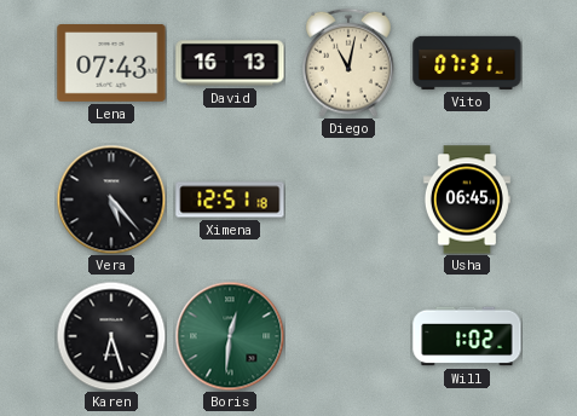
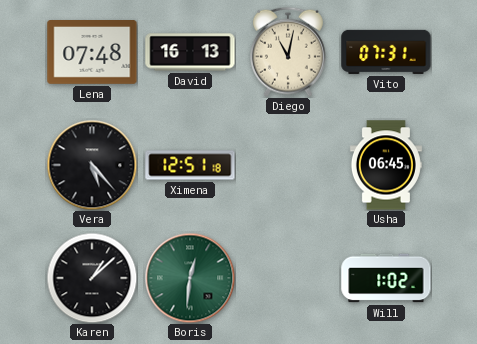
Lena: 07:43 -> 07:48 (92, 53)
Karen: 6:27 -> 1:08 (92, 278)
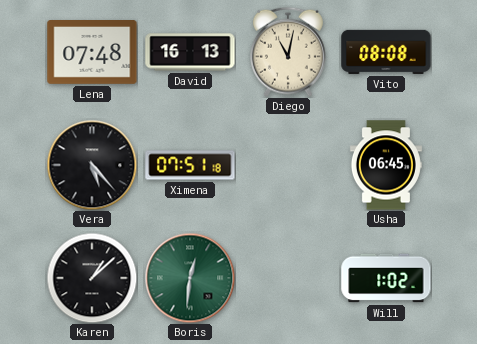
Vito: 07:31 -> 08:08 (386, 52)
Ximena: 12:51 -> 07:51 (190, 165)
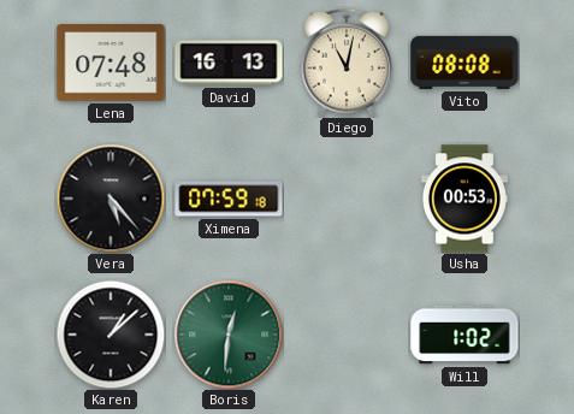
Ximena: 07:51 -> 07:59 (229, 199)
Usha: 06:45 -> 00:53 (464, 199)
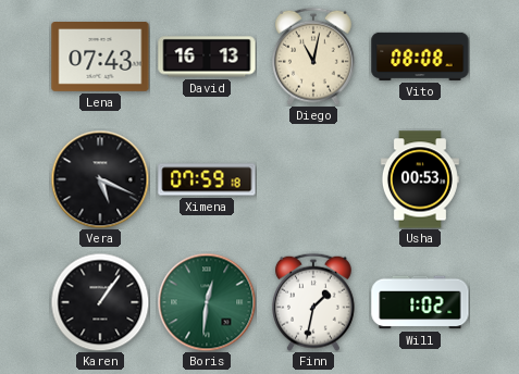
Lena: 07:48 -> 07:43 (100, 58)
Vera: 5:23 -> 5:19 (100, 179)
Karen: 1:08 -> 1:06 (100, 302)
Finn: none -> 1:32 (313, 302)
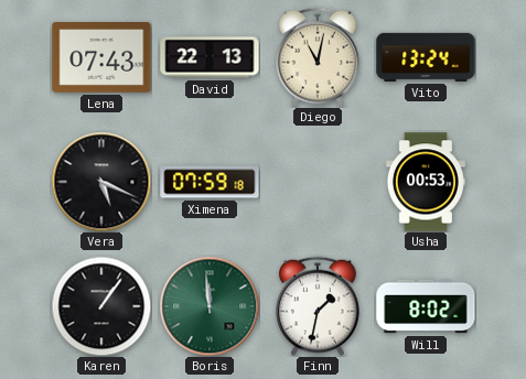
David: 16:13 -> 22:13 (210, 57)
Vito: 08:08 -> 13:24 (426, 57)
Boris: 12:31 -> 11:59 (210, 306)
Will: 1:02 -> 8:02 (426, 306)
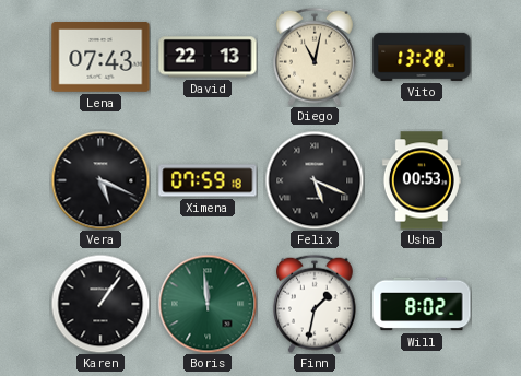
Vito: 13:24 -> 13:28 (422, 57)
Felix: none -> 5:19 (315, 180)
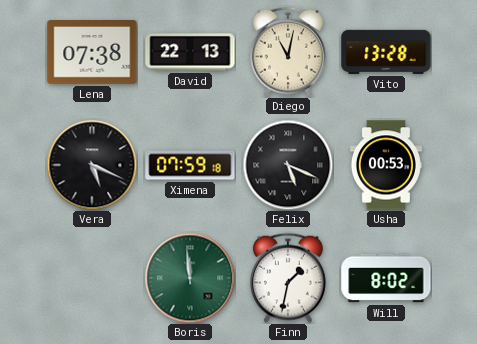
Lena: 07:43 -> 07:38 (92, 53)
Karen: 1:06 -> none (100, 304)
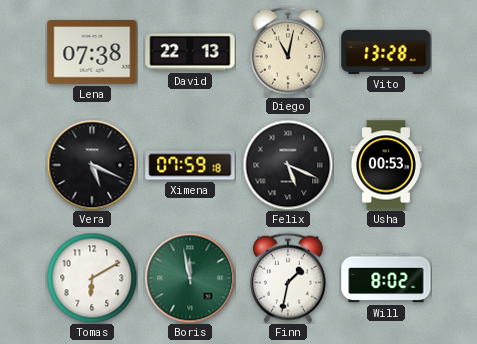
Tomas: none -> 6:10 (92, 278)
Boris: 11:59 -> 11:58 (190, 278)
